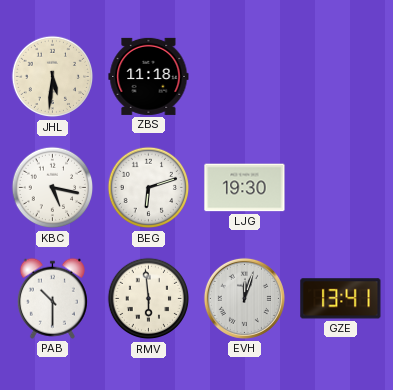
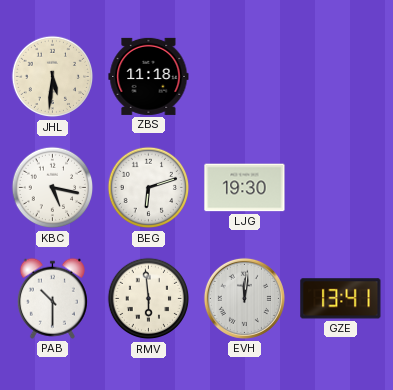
EVH: 12:03 -> 12:01 (244, 298)
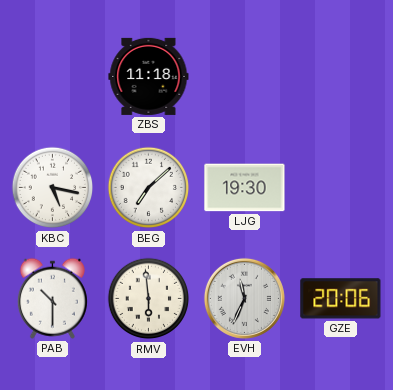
JHL: 5:31 -> none (53, 77)
BEG: 6:12 -> 7:08 (149, 188)
EVH: 12:01 -> 11:34 (244, 298)
GZE: 13:41 -> 20:06 (341, 299)
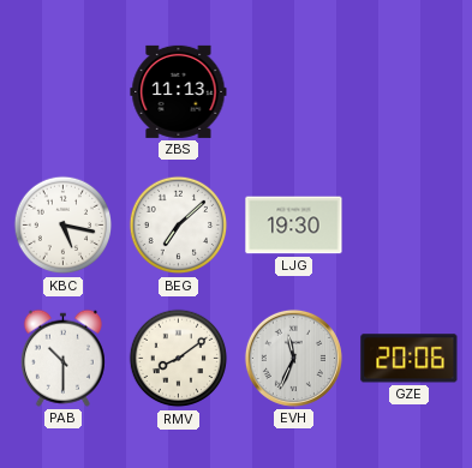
ZBS: 11:18 -> 11:13 (179, 91)
RMV: 5:59 -> 8:09 (179, 359)
